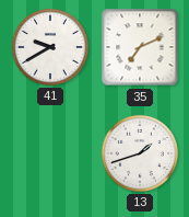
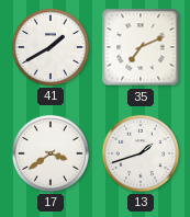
41: 9:40 -> 1:40 (51, 47)
17: none -> 3:39 (51, 153)
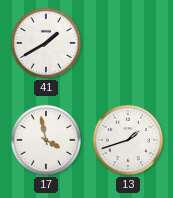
35: 7:11 -> none (141, 47)
17: 3:39 -> 3:58 (46, 140)
